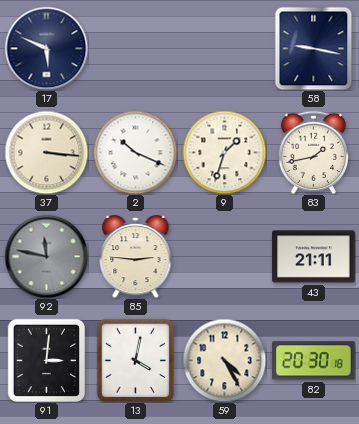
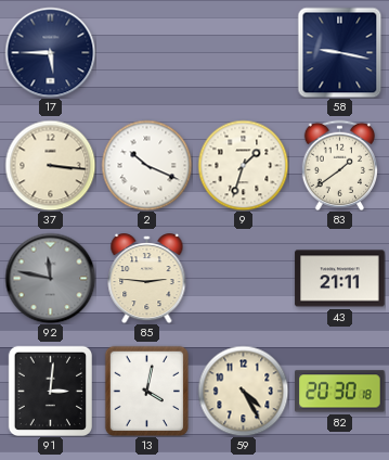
17: 5:49 -> 5:45 (50, 52)
83: 1:43 -> 1:39 (339, 165)
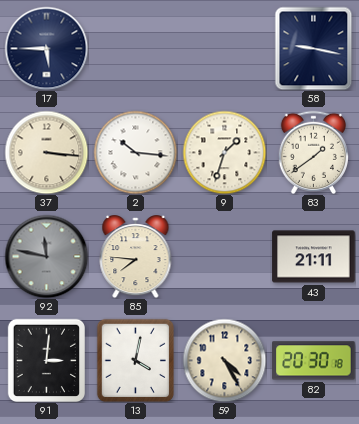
2: 10:19 -> 10:16 (135, 152)
85: 2:46 -> 7:46 (136, 257)
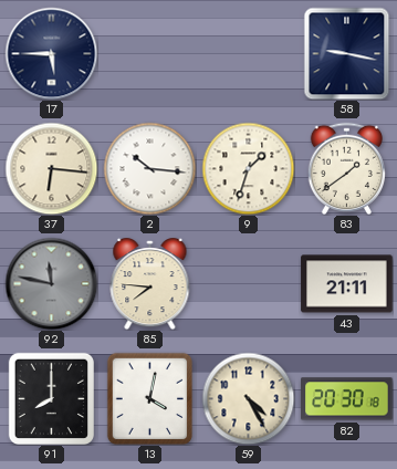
37: 3:16 -> 6:16 (51, 168)
91: 3:01 -> 8:00 (51, 398)
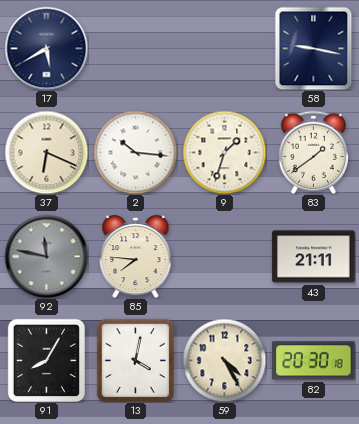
17: 5:45 -> 5:40 (46, 48)
37: 6:16 -> 6:19 (46, 152)
91: 8:00 -> 8:05 (46, 360)
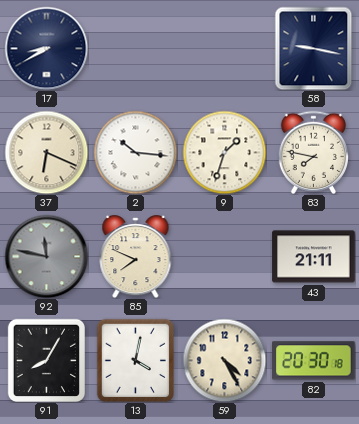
17: 5:40 -> 8:40 (46, 48)
83: 1:39 -> 7:47 (313, 152)
85: 7:46 -> 7:49 (136, 257)
